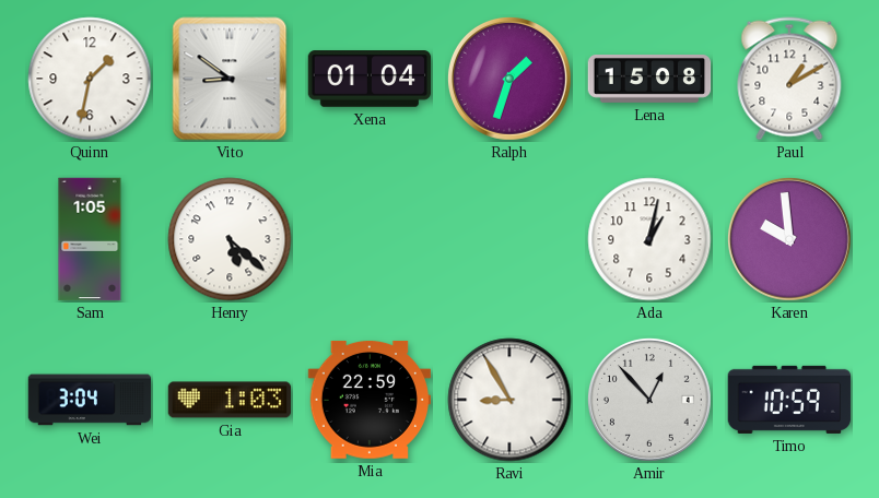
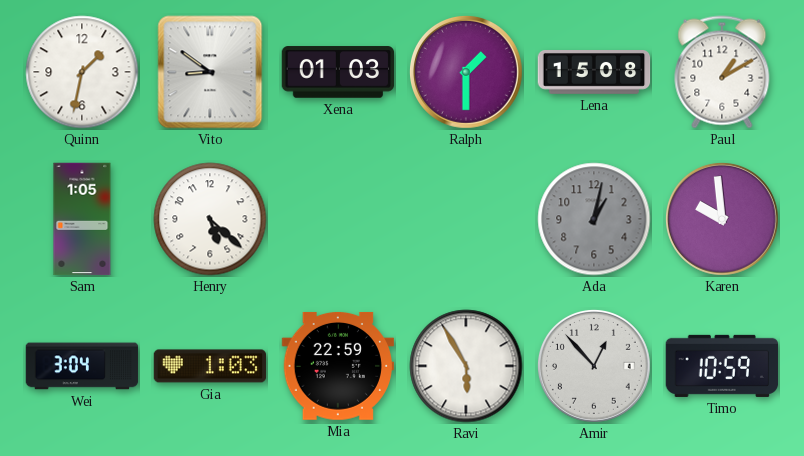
Xena: 01:04 -> 01:03 (338, 72)
Ralph: 1:33 -> 1:30 (466, 72)
Ada dial: white -> grey (594, 219)
Ravi: 8:55 -> 5:55 (466, 366)
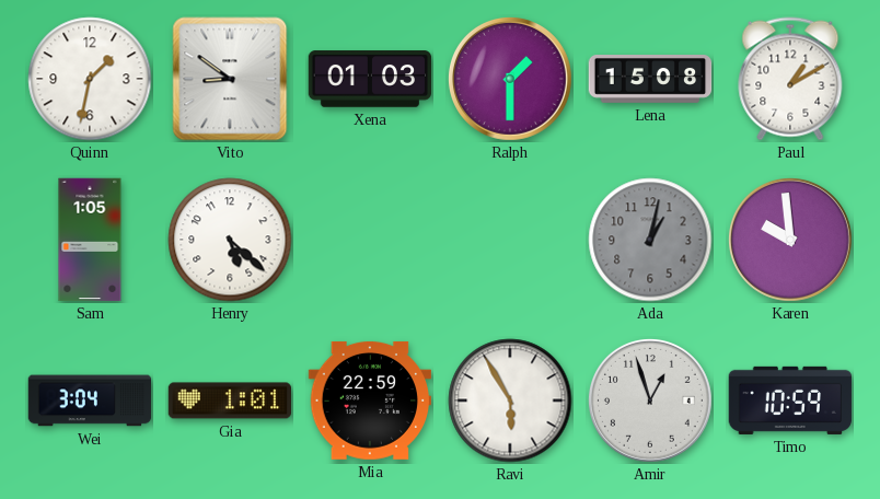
Gia: 1:03 -> 1:01 (230, 401)
Amir: 12:53 -> 12:57 (650, 401)
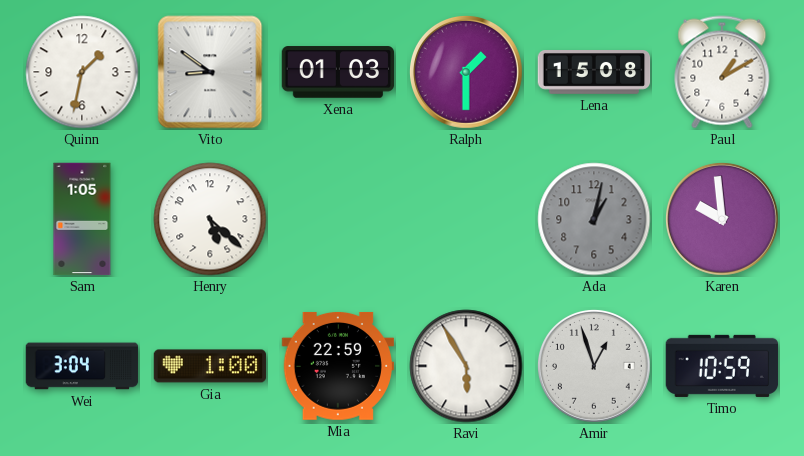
Gia: 1:01 -> 1:00 (210, 366)
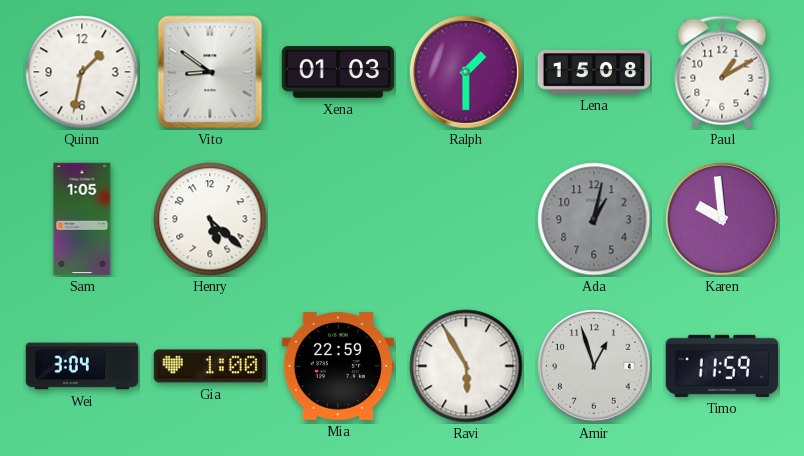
Timo: 10:59 -> 11:59 (722, 366)
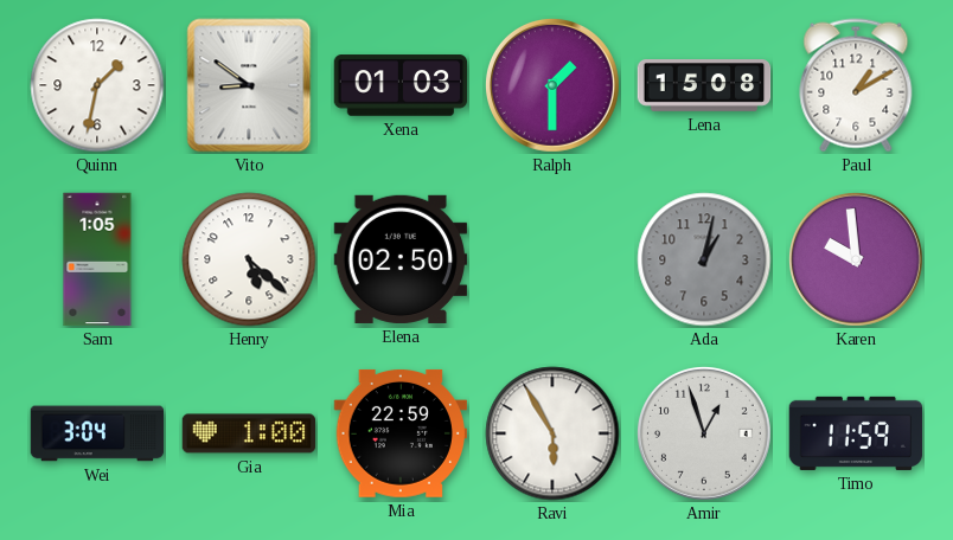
Elena: none -> 02:50 (401, 259)
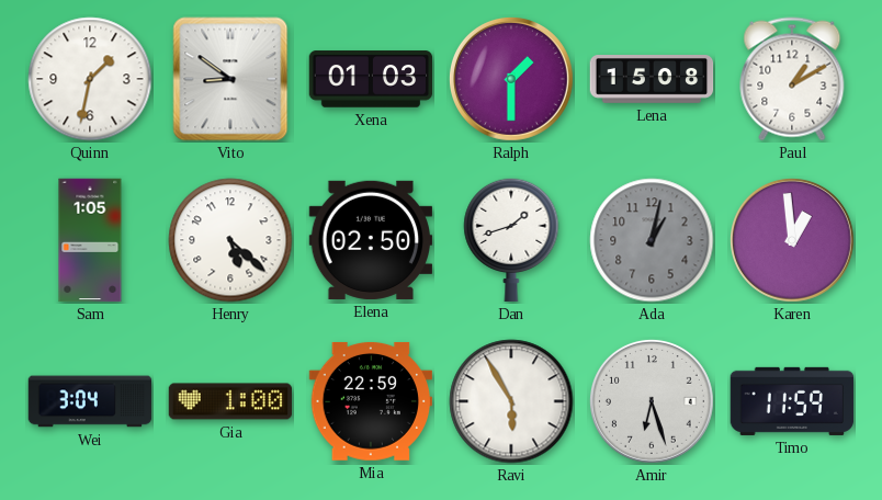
Dan: none -> 1:42 (511, 240)
Karen: 9:59 -> 12:59 (792, 240)
Amir: 12:57 -> 6:27 (652, 401)
